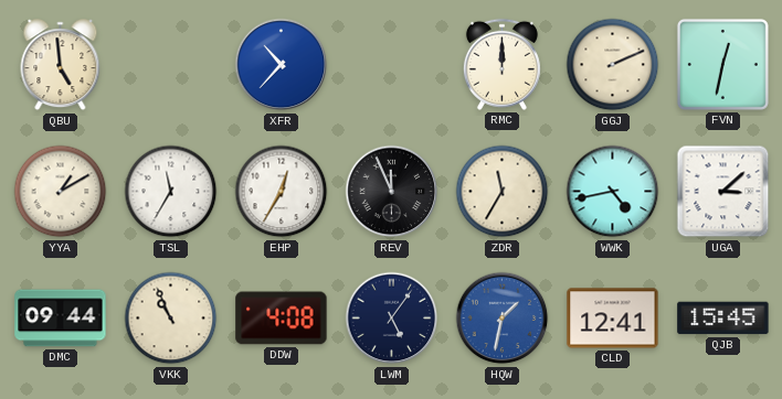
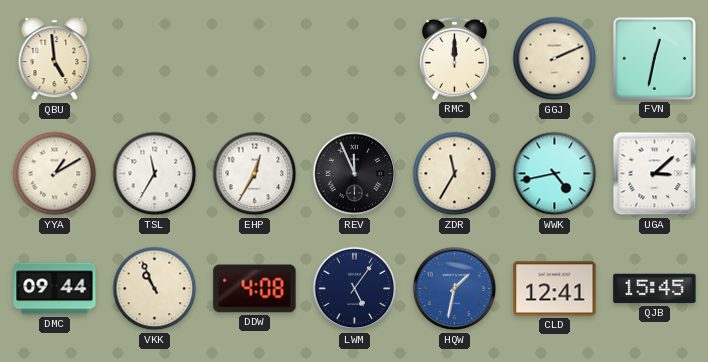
XFR: 10:37 -> none (282, 65)
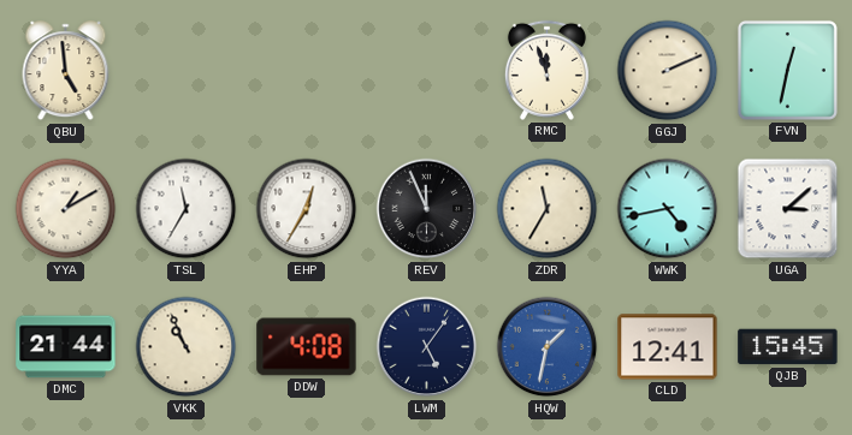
RMC: 12:00 -> 11:57 (546, 70)
DMC: 09:44 -> 21:44 (66, 347)
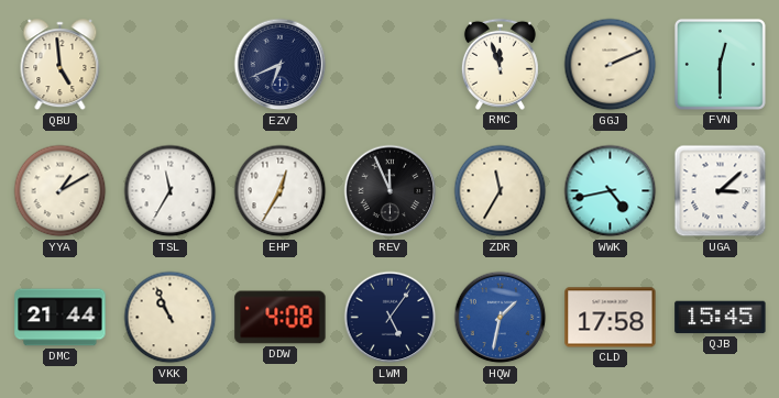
EZV: none -> 6:41 (281, 65)
FVN: 12:32 -> 12:30 (720, 64)
CLD: 12:41 -> 17:58 (611, 318)
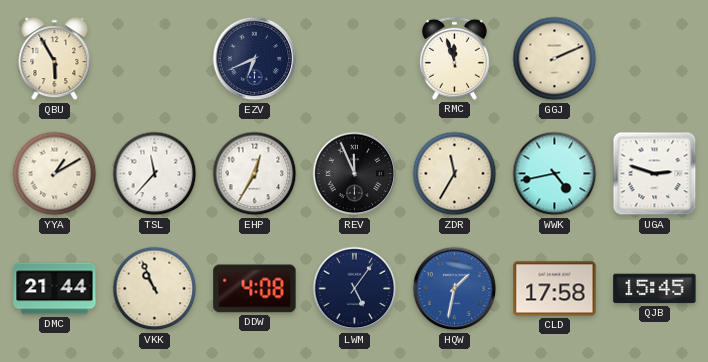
QBU: 4:59 -> 5:55 (55, 59)
FVN: 12:30 -> none (720, 64)
TSL: 11:35 -> 11:37 (155, 174)
UGA: 3:08 -> 2:48 (655, 174)
